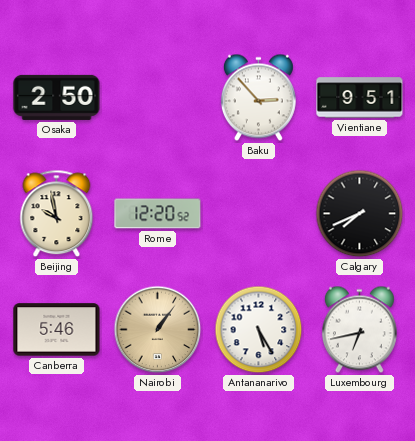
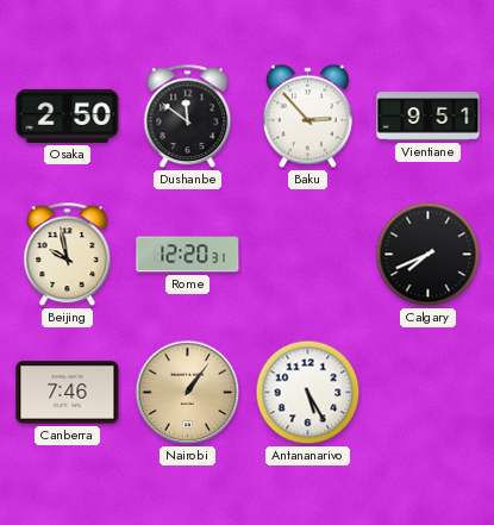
Dushanbe: none -> 11:51 (188, 117)
Rome: 12:20:52 -> 12:20:31 (188, 255)
Canberra: 5:46 -> 7:46 (68, 393)
Luxembourg: 6:43 -> none (359, 330)
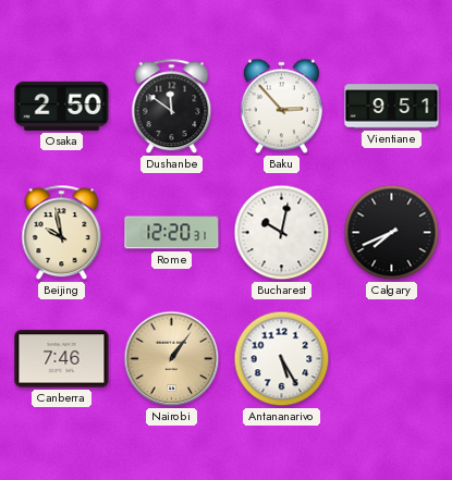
Bucharest: none -> 10:02 (282, 233)
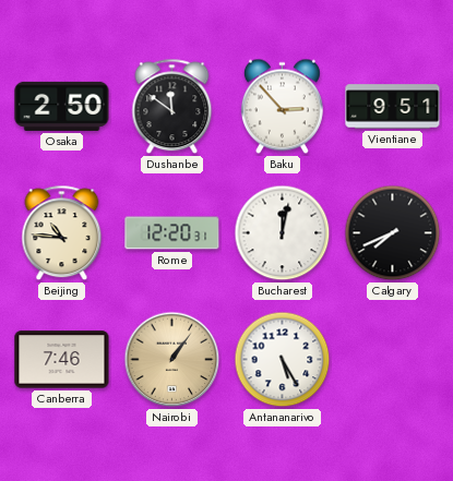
Beijing: 9:58 -> 10:46 (62, 233)
Bucharest: 10:02 -> 12:02 (283, 233)
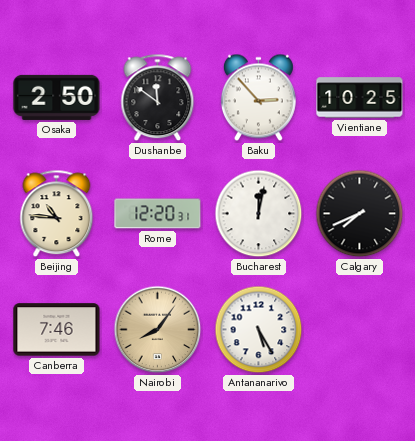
Vientiane: 9:51 -> 10:25 (360, 98)
Nairobi: 1:06 -> 8:06 (158, 330)
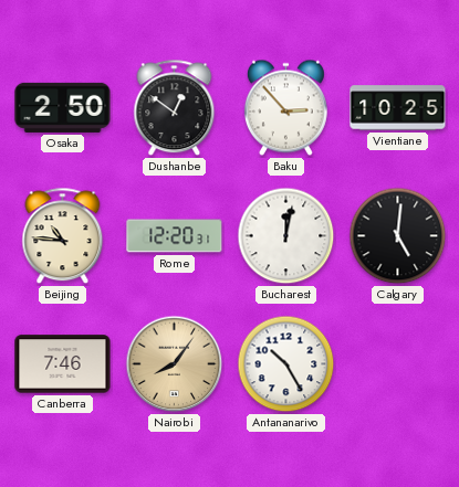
Dushanbe: 11:51 -> 12:51 (175, 108)
Calgary: 7:41 -> 5:01 (398, 236)
Antananarivo: 5:25 -> 10:25 (286, 364)
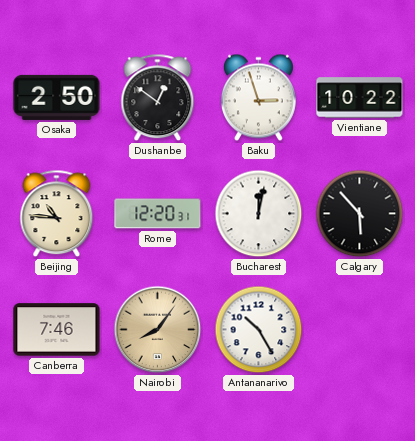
Baku: 2:53 -> 2:57 (258, 98)
Vientiane: 10:25 -> 10:22 (360, 98)
Calgary: 5:01 -> 5:53 (360, 214)
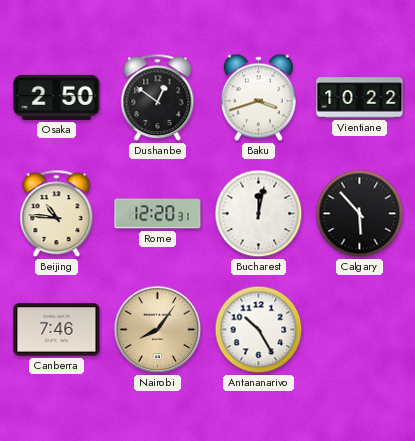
Baku: 2:57 -> 3:42 (258, 98)
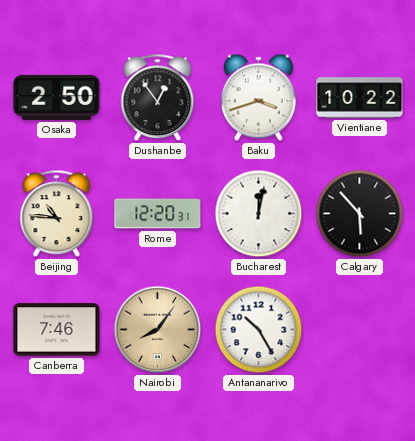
Dushanbe: 12:51 -> 12:54 (158, 98)
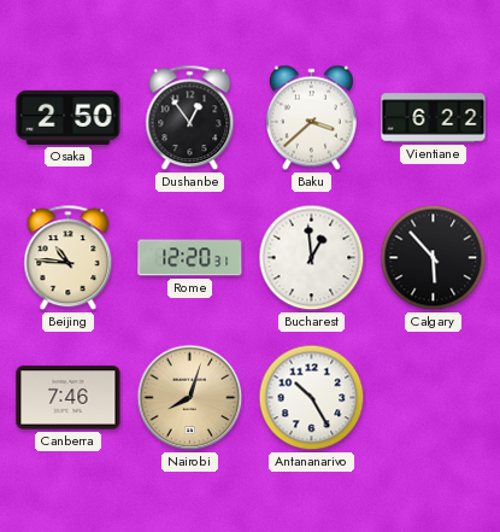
Baku: 3:42 -> 3:38 (311, 118)
Vientiane: 10:22 -> 6:22 (434, 118)
Bucharest: 12:02 -> 12:59 (312, 258)
Nairobi: 8:06 -> 8:03 (190, 398)
